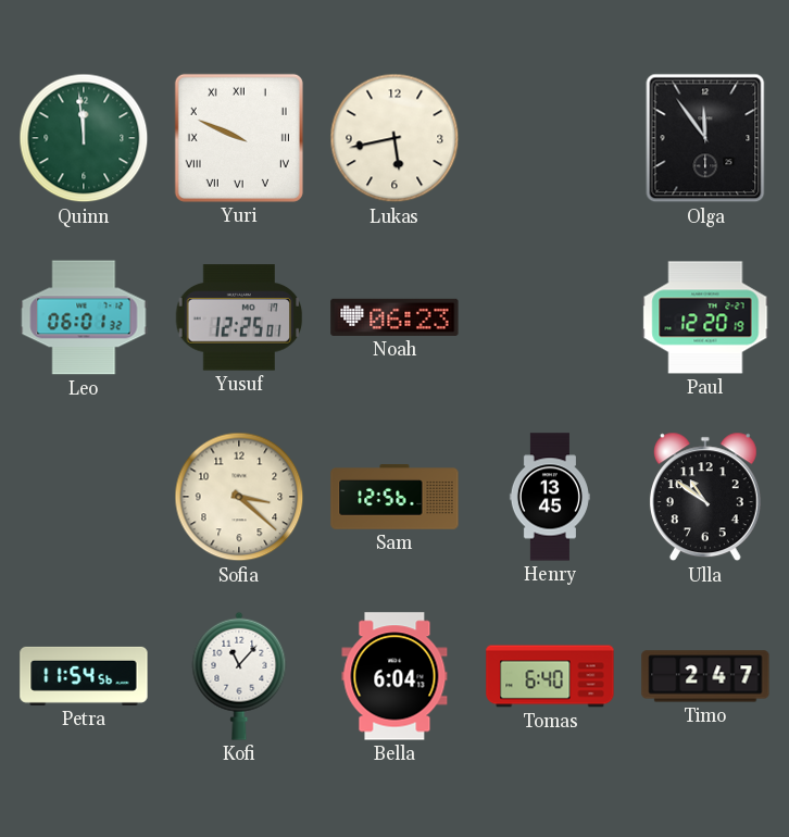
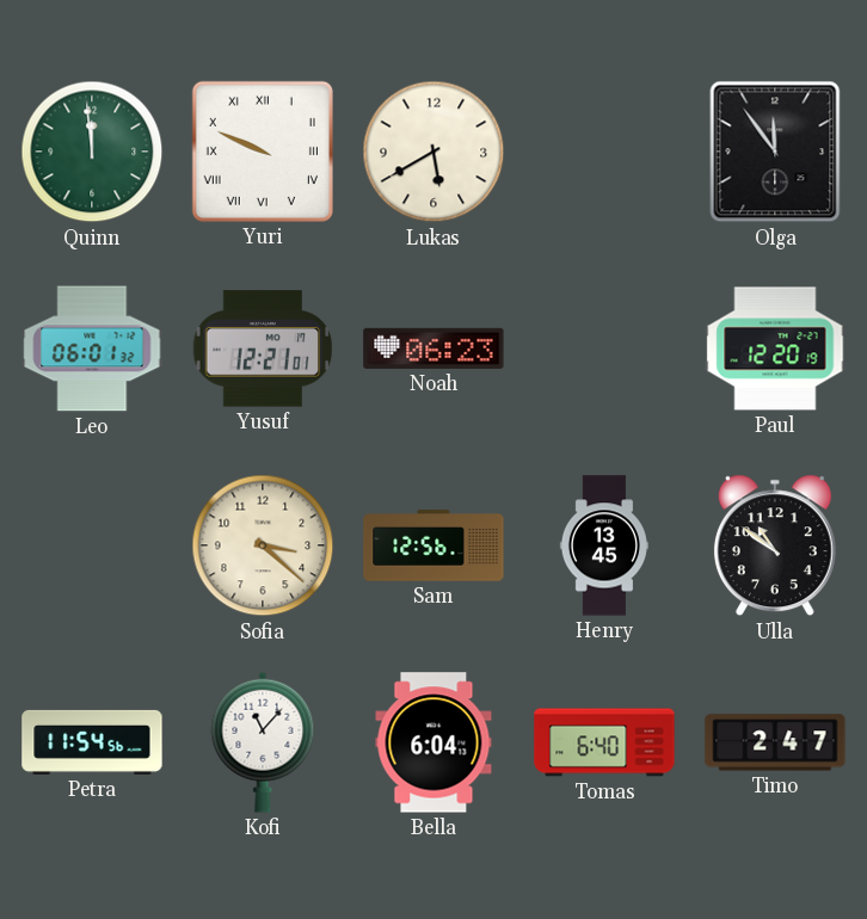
Lukas: 5:43 -> 5:40 (433, 152)
Yusuf: 12:25 -> 12:21 (263, 349)
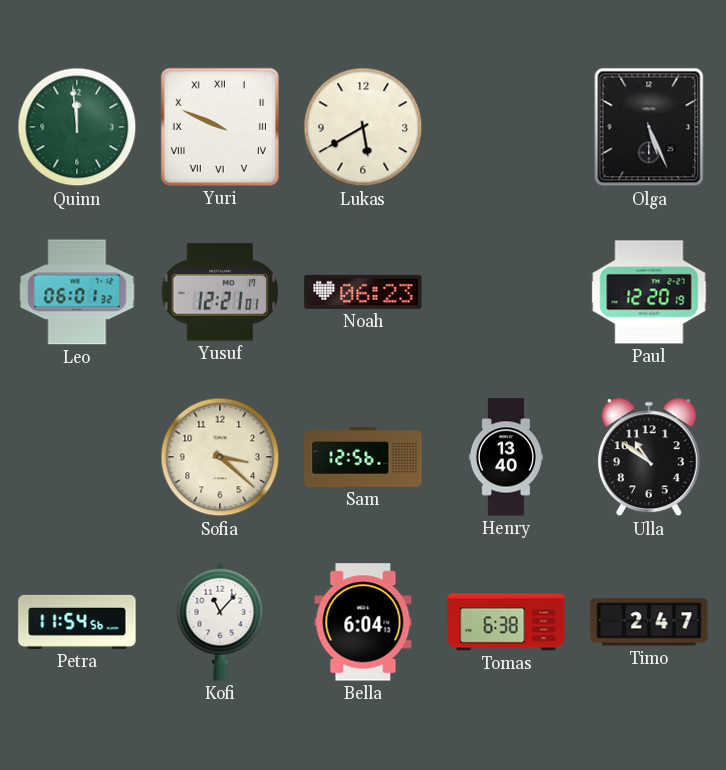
Olga: 11:54 -> 5:26 (649, 127)
Henry: 13:45 -> 13:40 (506, 457)
Tomas: 6:40 -> 6:38 (506, 622)
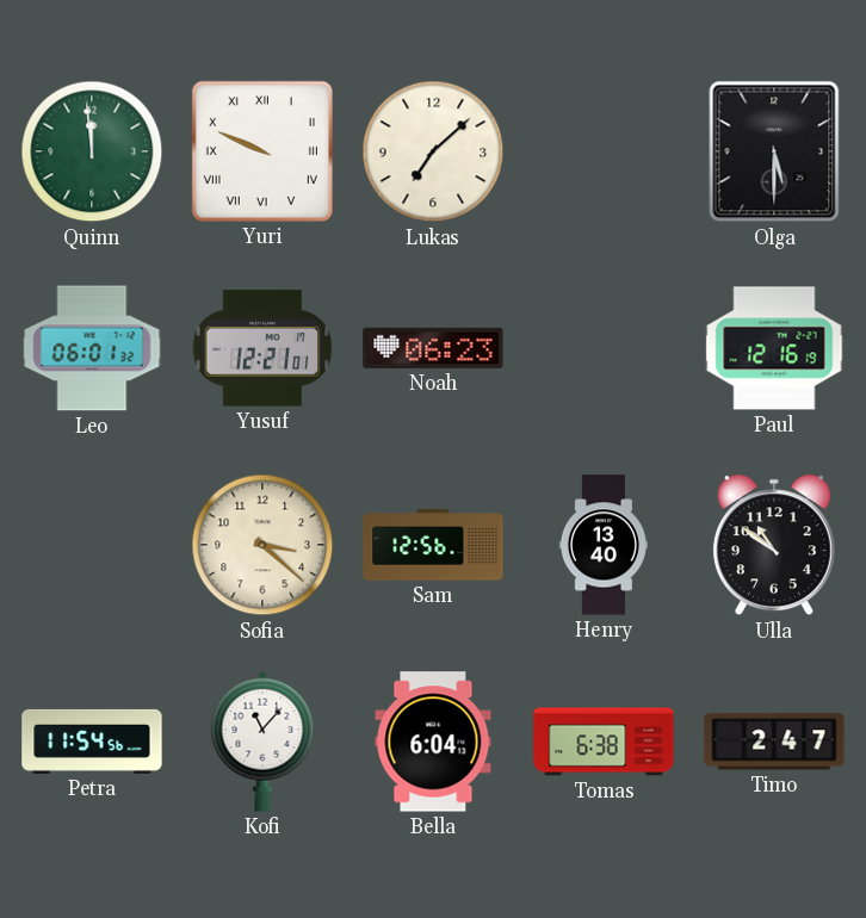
Lukas: 5:40 -> 7:08 (433, 151)
Olga: 5:26 -> 5:30 (774, 151)
Paul: 12:20 -> 12:16 (774, 348)
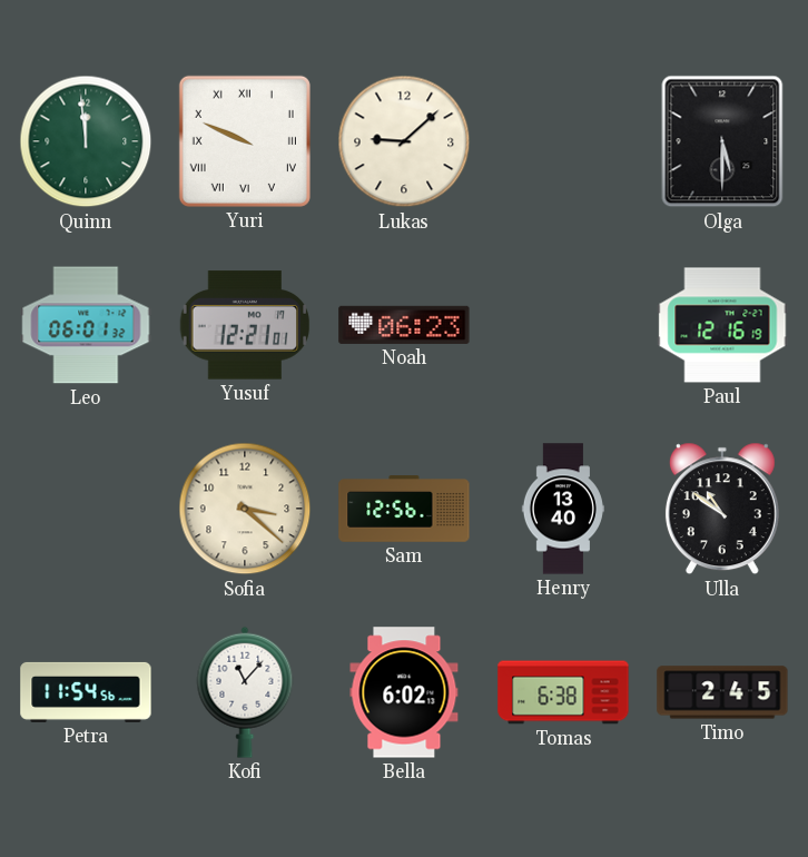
Lukas: 7:08 -> 9:08 (404, 141)
Bella: 6:04 -> 6:02 (404, 692)
Timo: 2:47 -> 2:45 (722, 692)
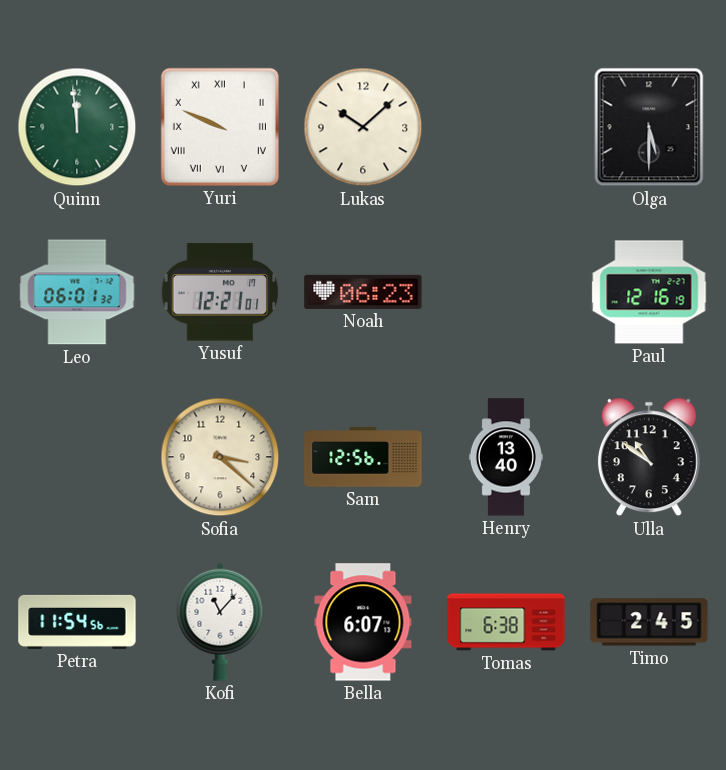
Lukas: 9:08 -> 10:08 (363, 127)
Bella: 6:02 -> 6:07 (363, 622)
